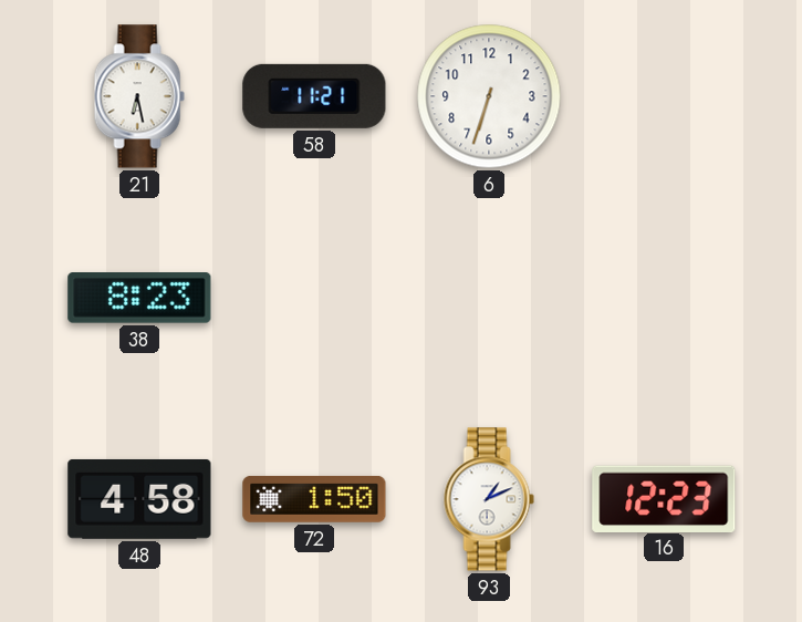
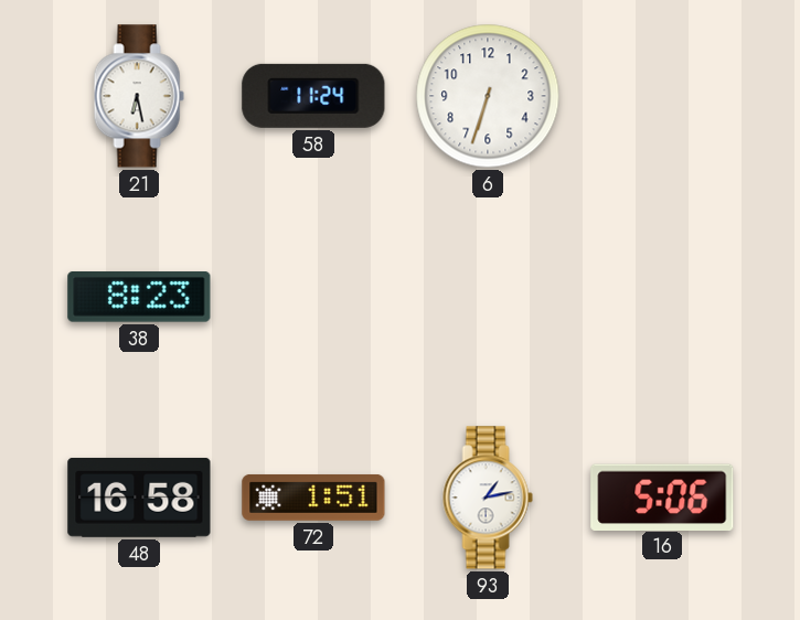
58: 11:21 -> 11:24 (313, 96)
48: 4:58 -> 16:58 (139, 498)
72: 1:50 -> 1:51 (313, 498)
93: 1:11 -> 1:13 (488, 498)
16: 12:23 -> 5:06 (662, 496)
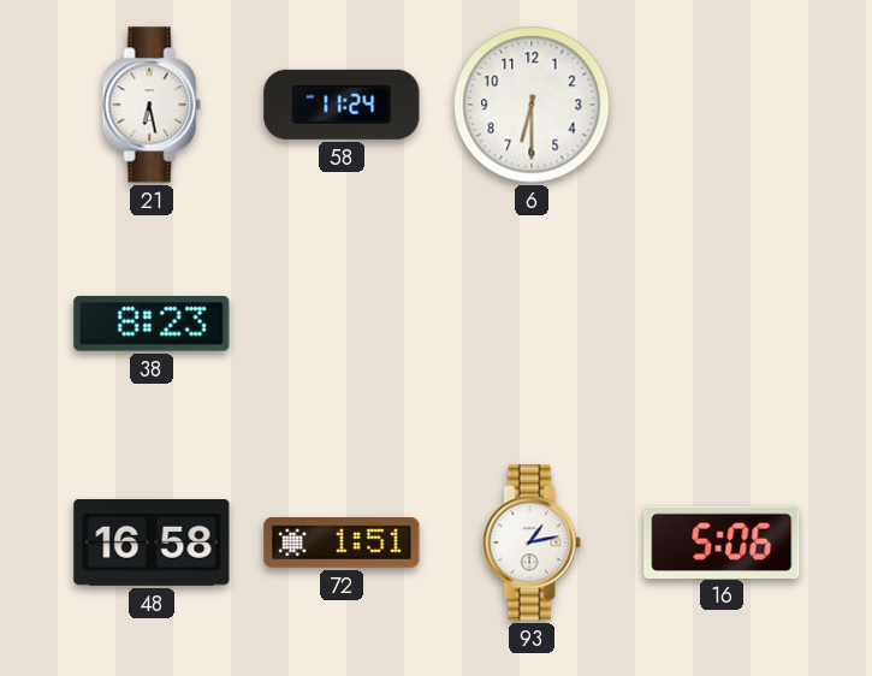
6: 6:33 -> 6:30 (532, 105)
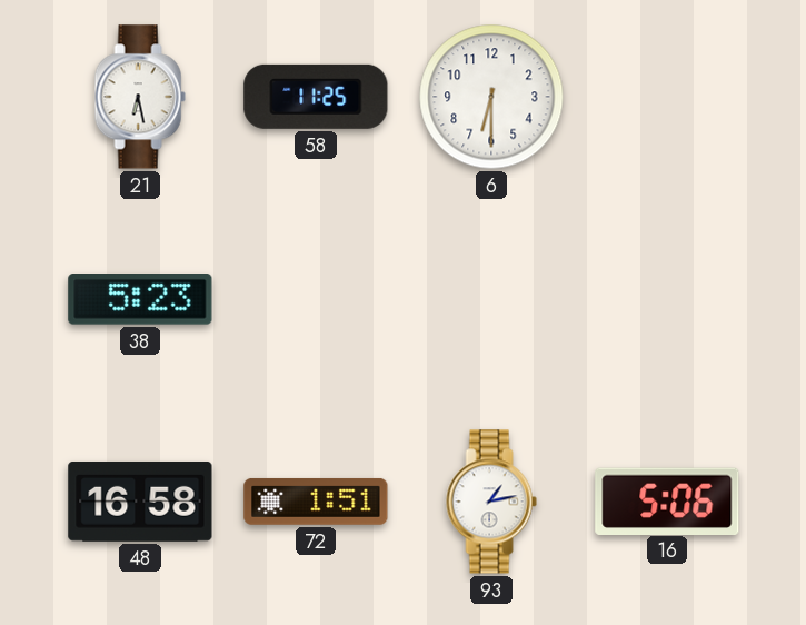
58: 11:24 -> 11:25 (316, 97)
38: 8:23 -> 5:23 (140, 299)
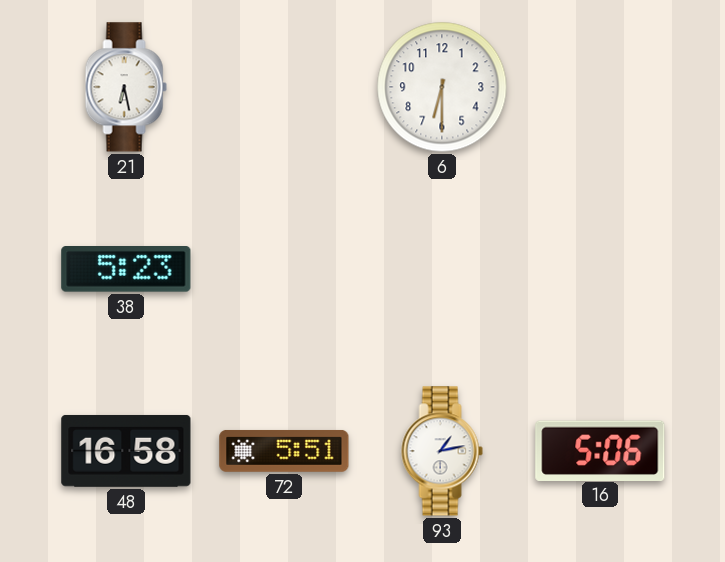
58: 11:25 -> none (316, 97)
72: 1:51 -> 5:51 (284, 451)
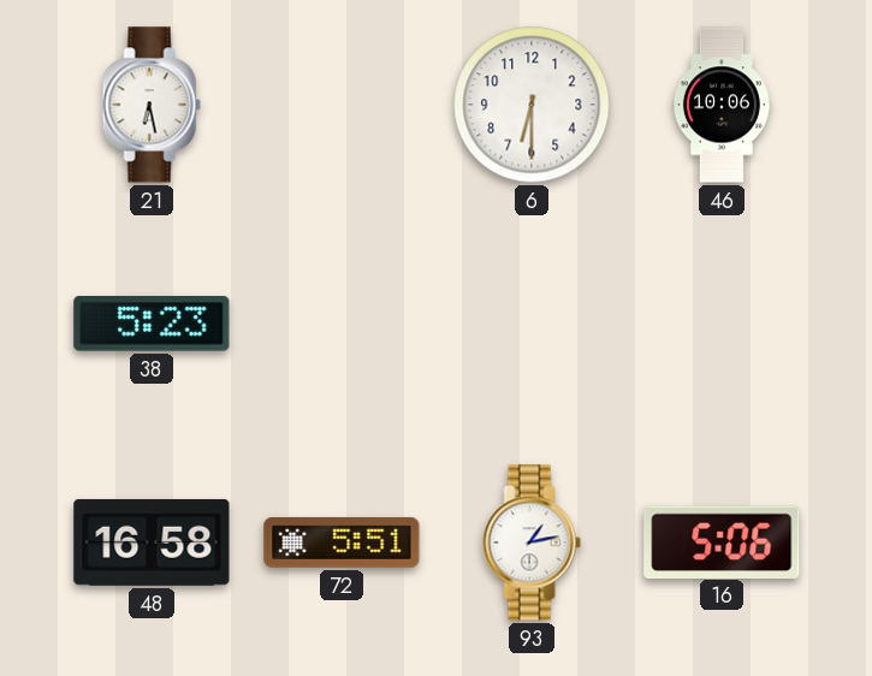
46: none -> 10:06 (722, 105)
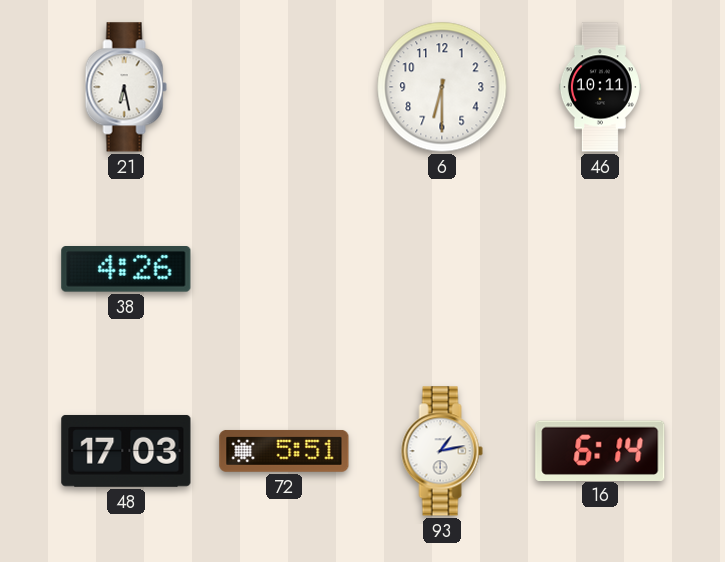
46: 10:06 -> 10:11 (600, 87)
38: 5:23 -> 4:26 (126, 269)
48: 16:58 -> 17:03 (126, 451)
16: 5:06 -> 6:14 (600, 450)
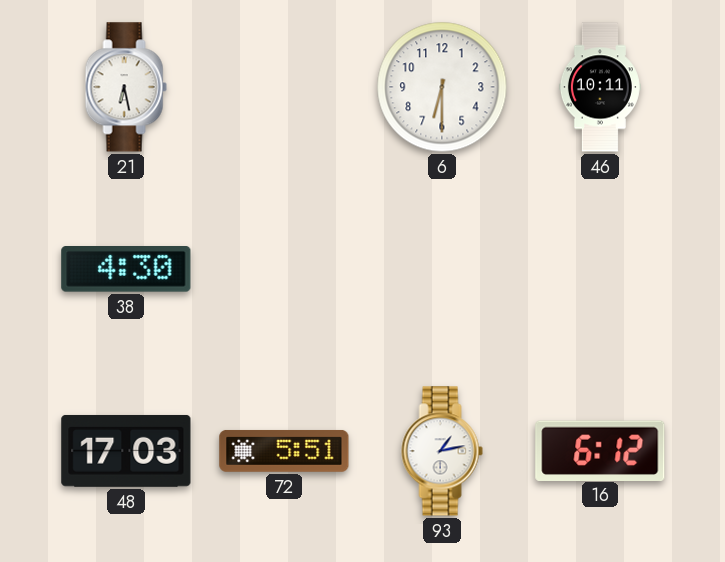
38: 4:26 -> 4:30 (126, 269)
16: 6:14 -> 6:12 (600, 450)
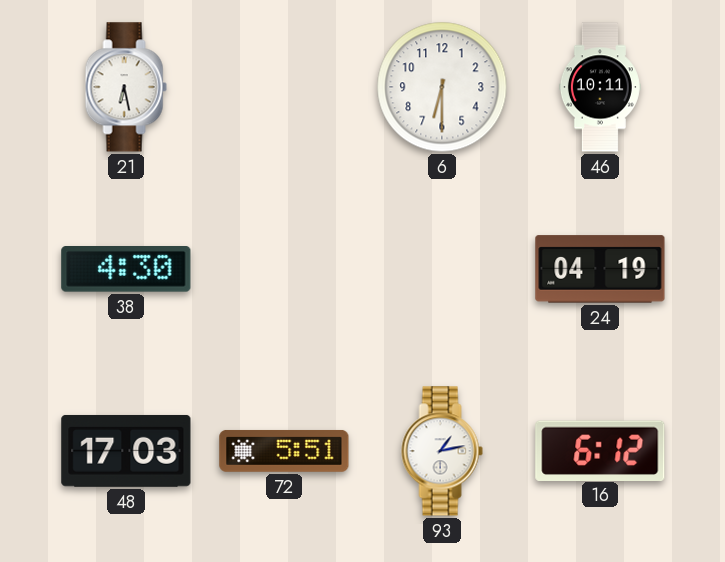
24: none -> 04:19 (600, 269)
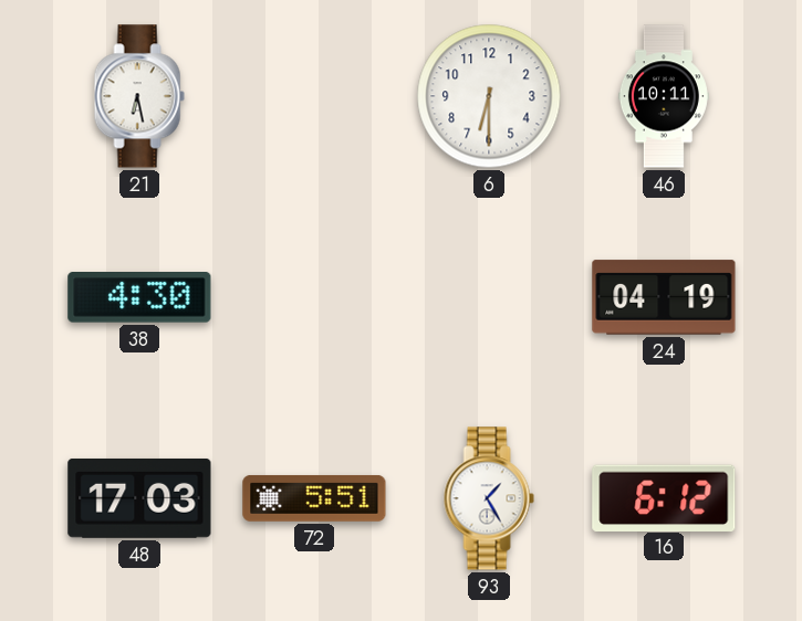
93: 1:13 -> 1:25 (489, 498)
